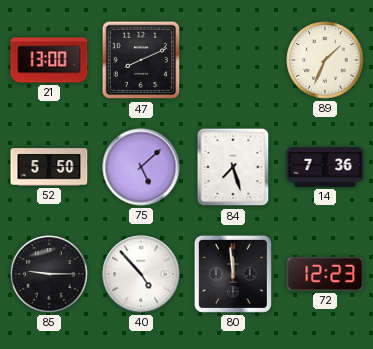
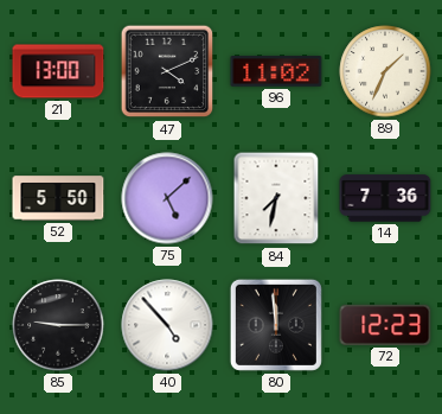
47: 8:11 -> 4:11 (167, 71)
96: none -> 11:02 (276, 71)
84: 7:27 -> 7:32 (276, 198)
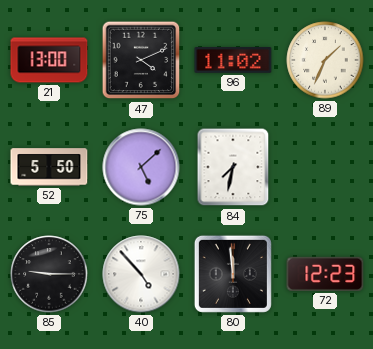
14: 7:36 -> none (385, 198)
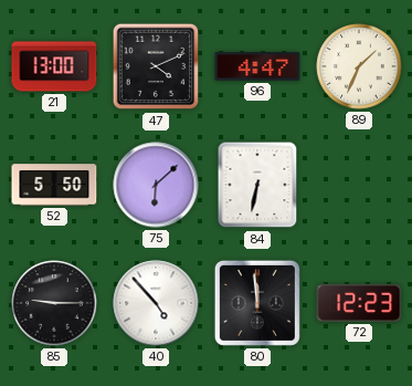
96: 11:02 -> 4:47 (257, 66)
75: 5:08 -> 6:08 (156, 185)
84: 7:32 -> 6:32 (257, 185)
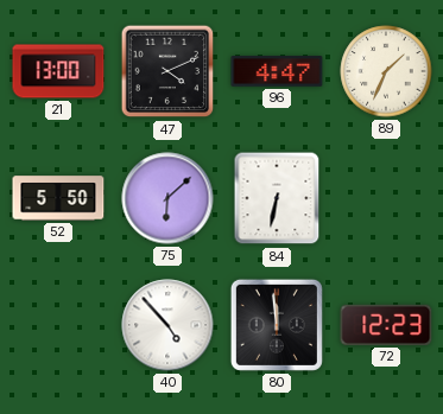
85: 9:15 -> none (54, 303)
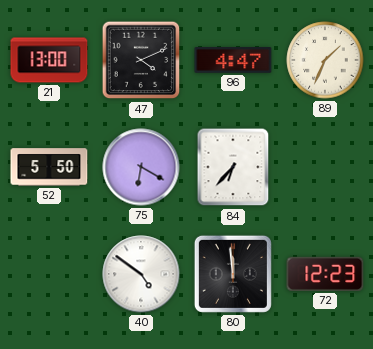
75: 6:08 -> 6:20 (141, 167)
84: 6:32 -> 6:37 (233, 167)
40: 4:53 -> 4:51 (141, 274)
